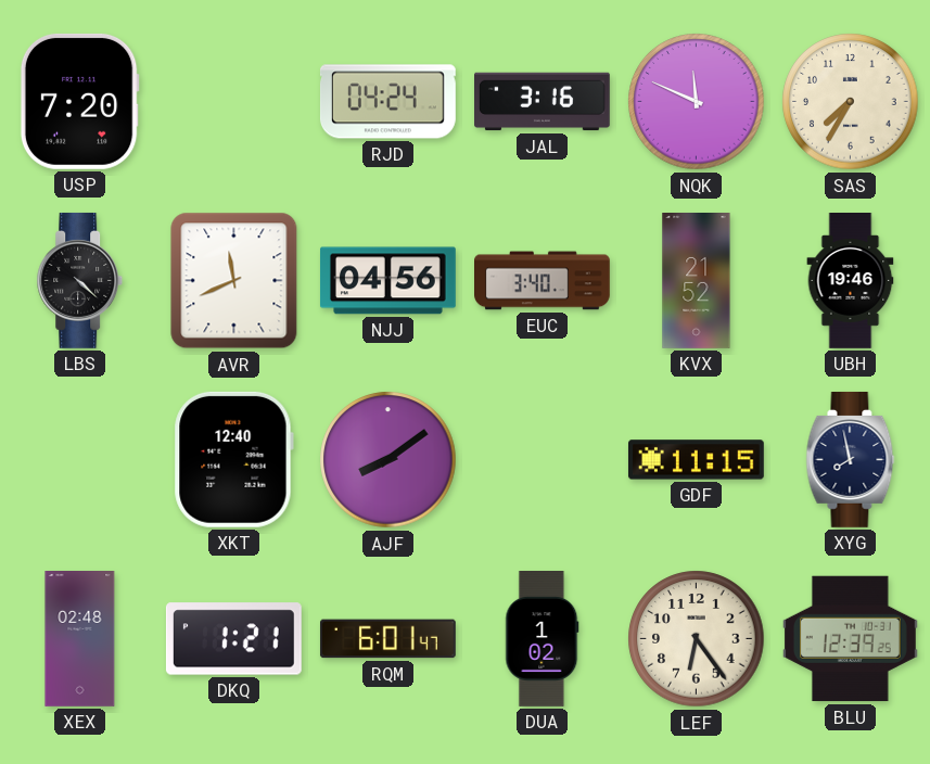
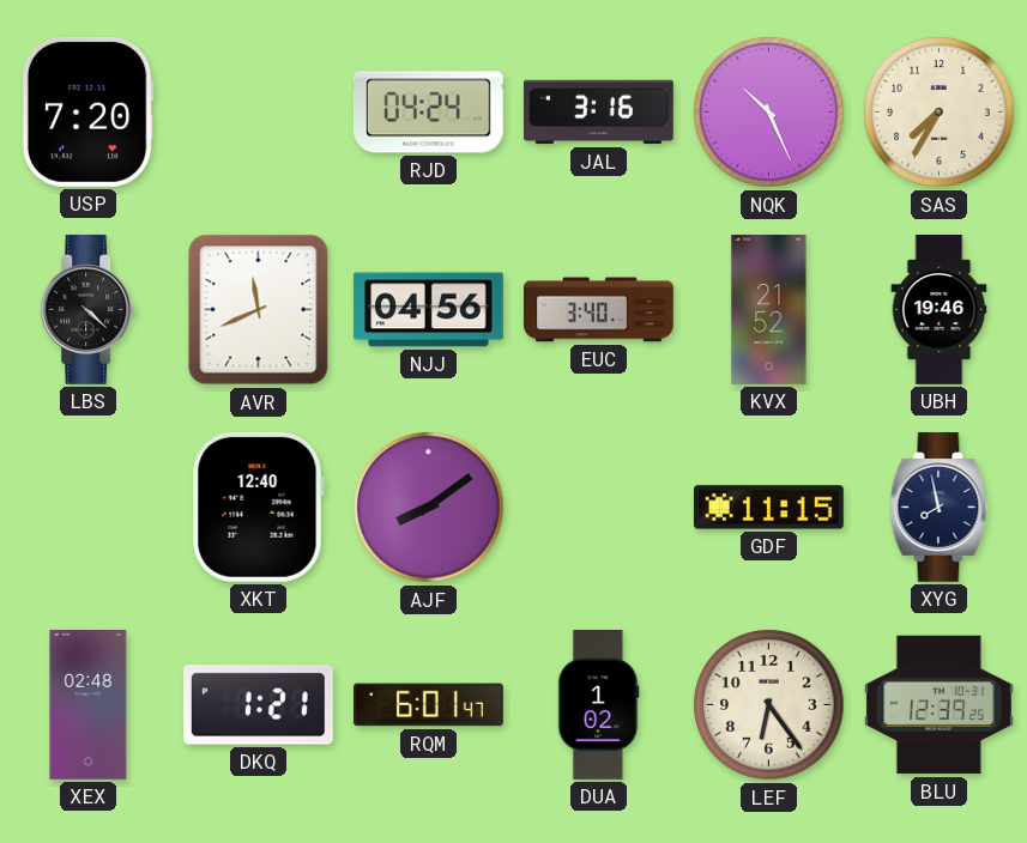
NQK: 11:49 -> 10:26 (769, 113)
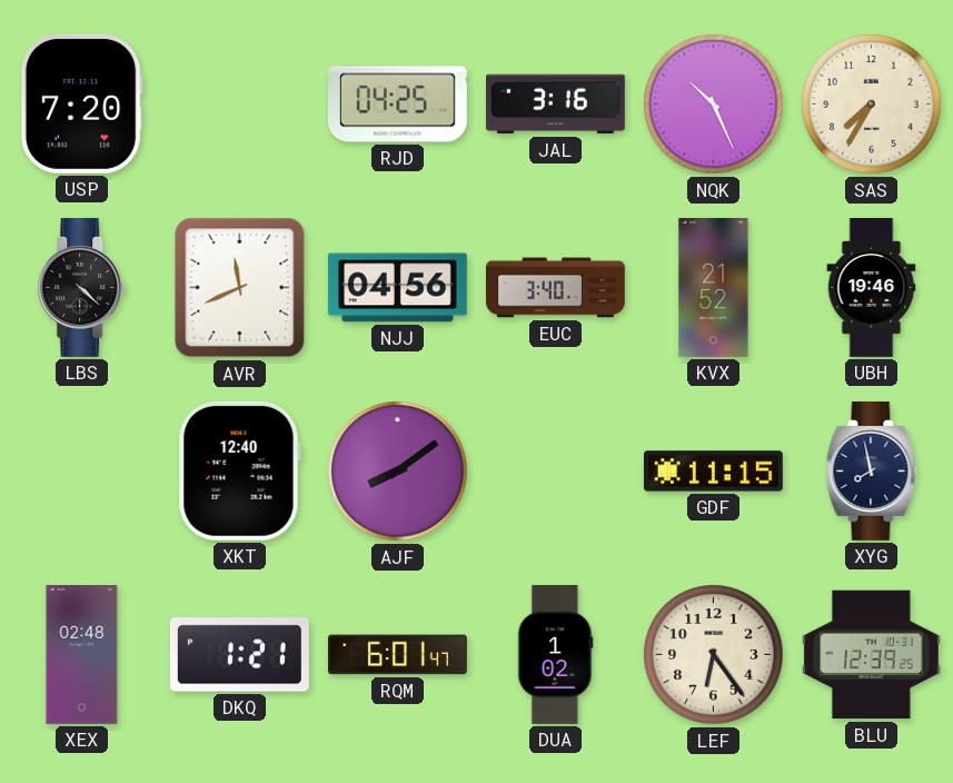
RJD: 04:24 -> 04:25 (397, 105)
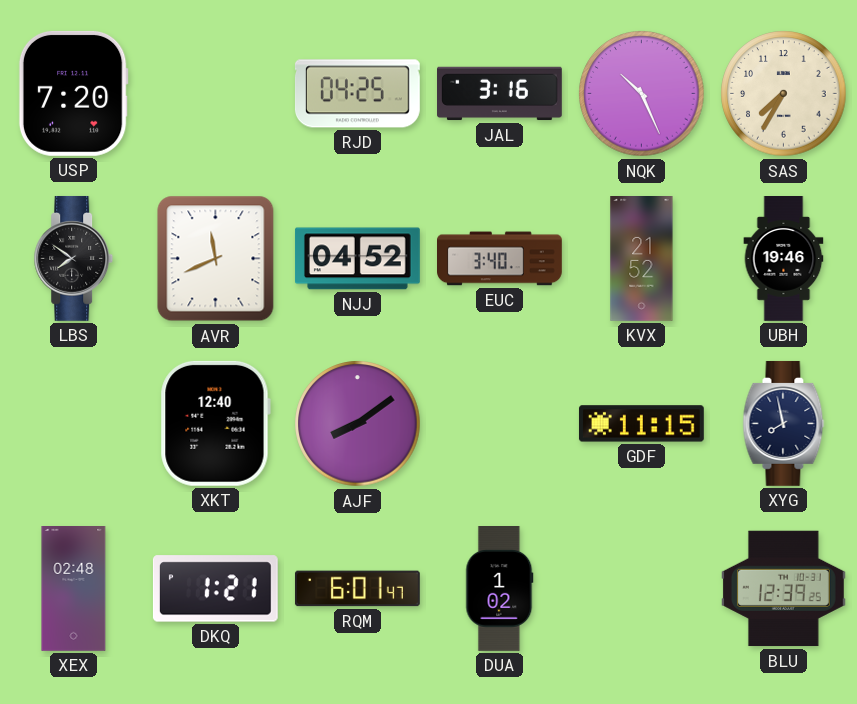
LBS: 4:22 -> 7:51 (74, 258)
NJJ: 04:56 -> 04:52 (357, 259)
LEF: 6:24 -> none (714, 655)
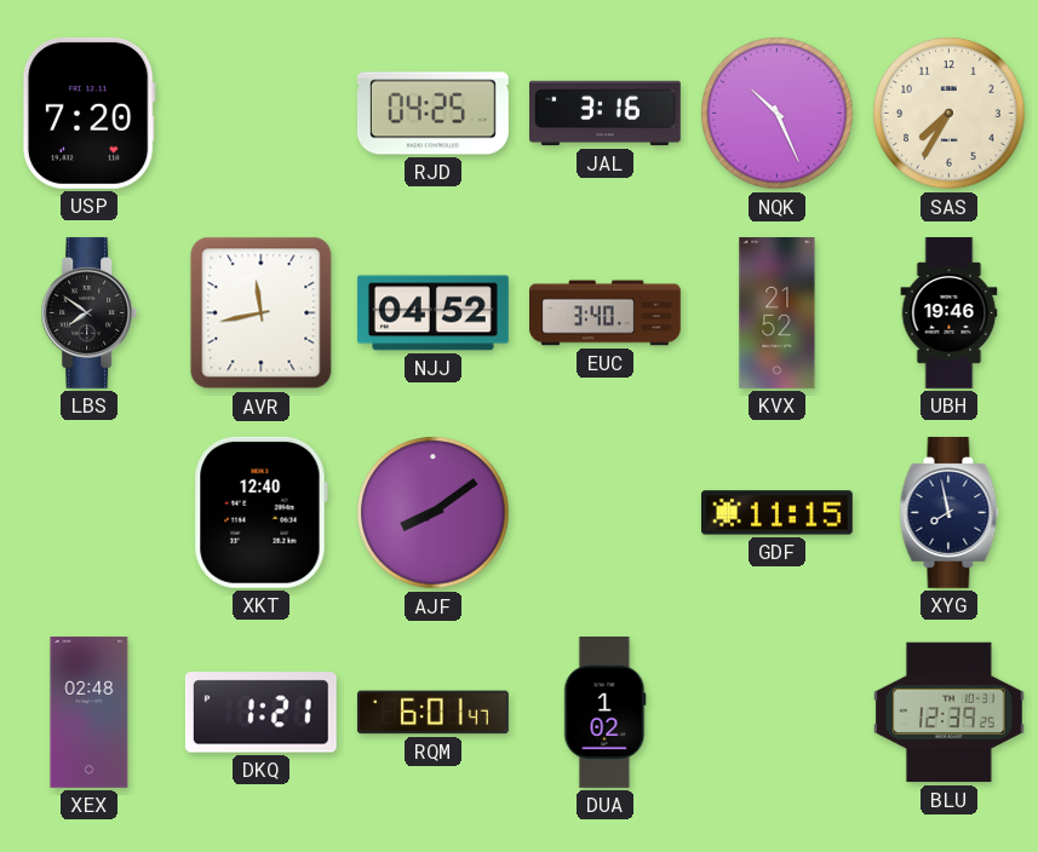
AVR: 11:41 -> 11:43 (262, 313)
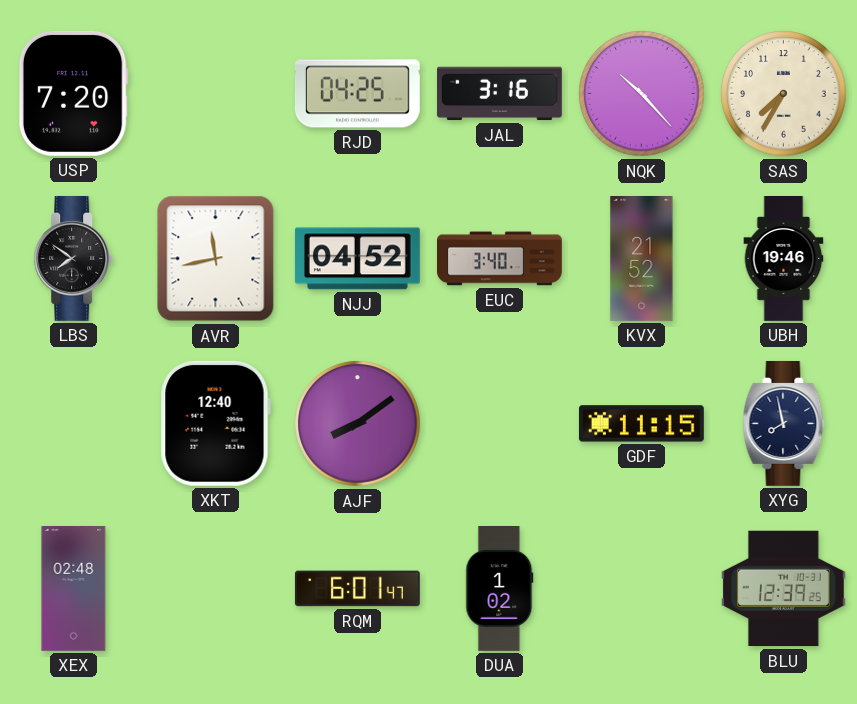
NQK: 10:26 -> 10:23 (642, 94)
DKQ: 1:21 -> none (260, 713)
